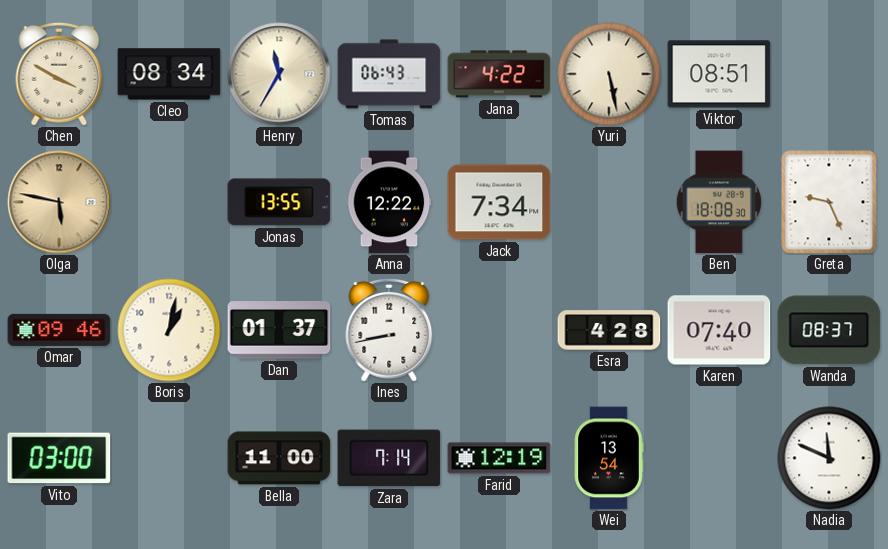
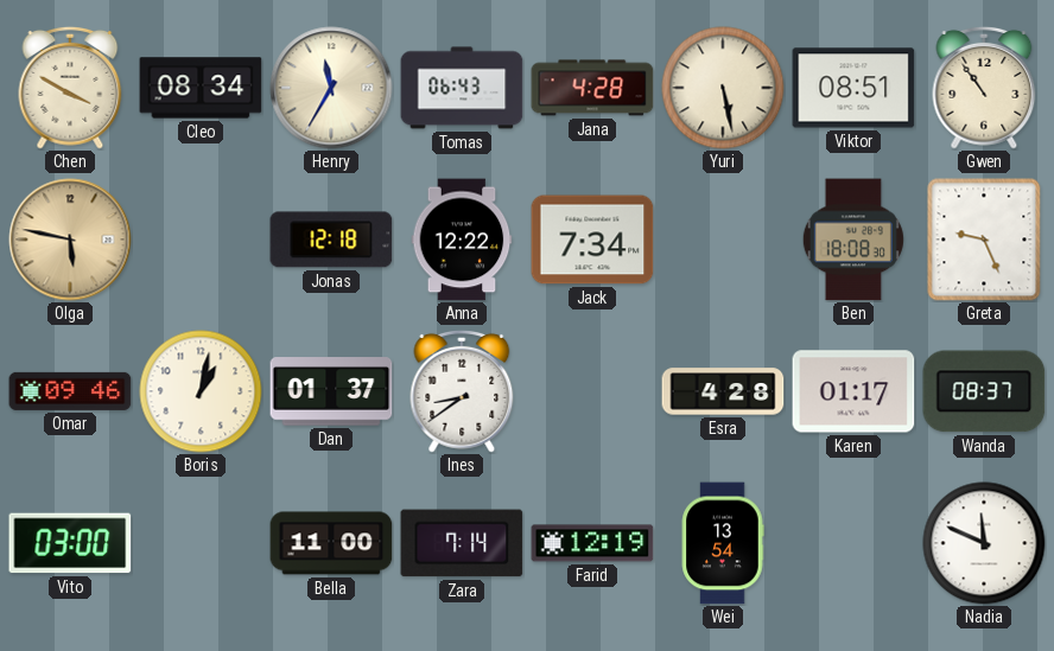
Jana: 4:22 -> 4:28 (592, 88)
Gwen: none -> 10:54 (984, 88)
Jonas: 13:55 -> 12:18 (331, 240)
Ines: 8:43 -> 8:39 (462, 391)
Karen: 07:40 -> 01:17 (853, 391)
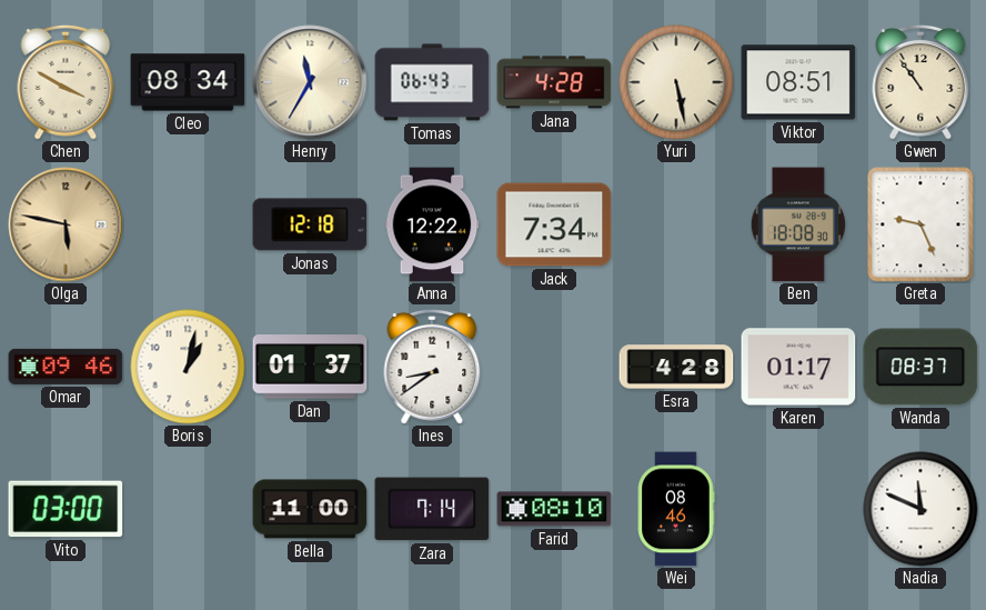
Farid: 12:19 -> 08:10 (554, 509)
Wei: 13:54 -> 08:46 (676, 509)
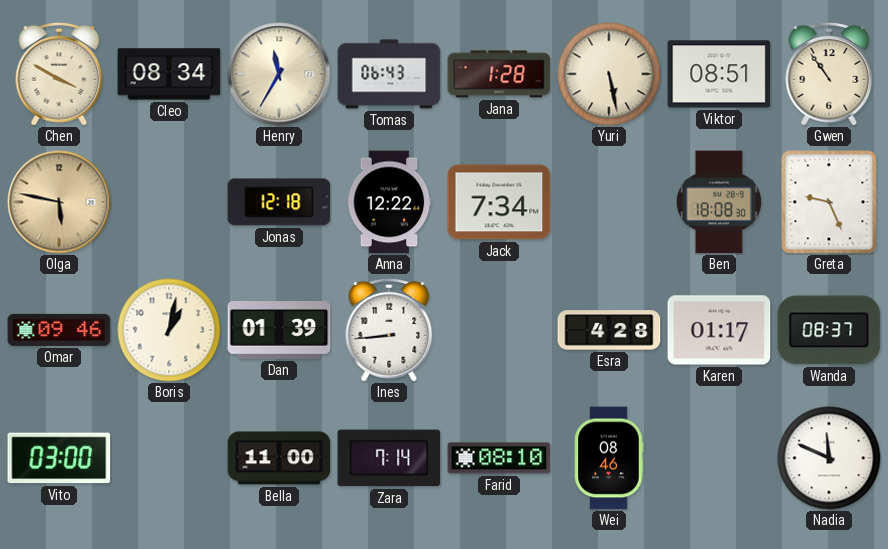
Jana: 4:28 -> 1:28 (499, 74)
Dan: 01:37 -> 01:39 (279, 330)
Ines: 8:39 -> 8:44 (389, 330)
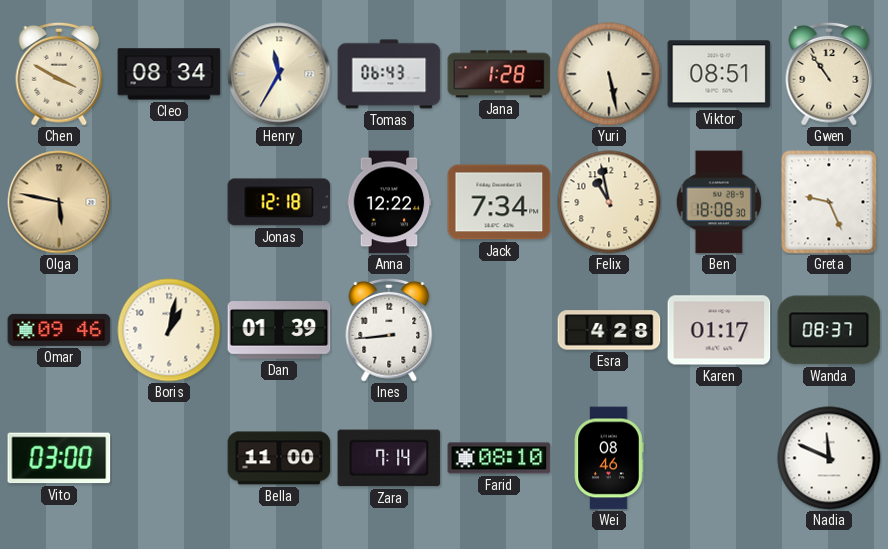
Felix: none -> 10:58 (609, 202)
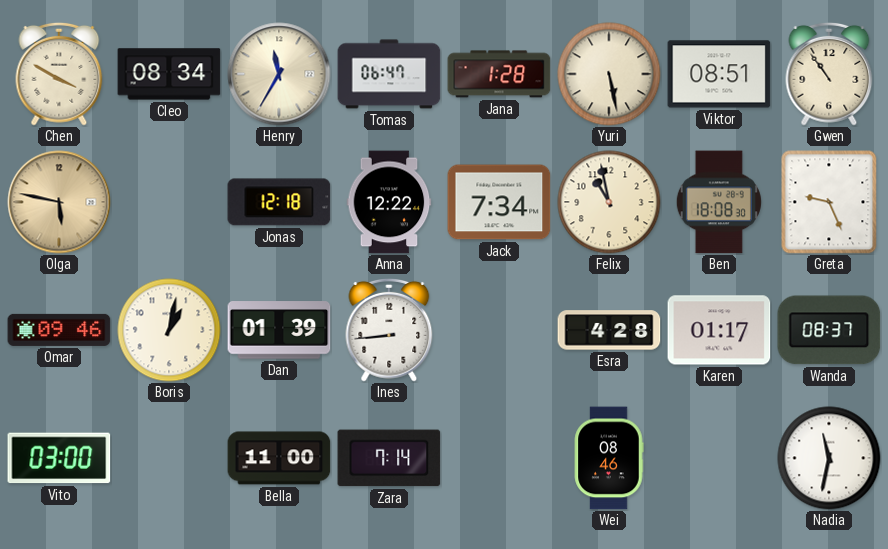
Tomas: 06:43 -> 06:47 (389, 74)
Farid: 08:10 -> none (499, 458)
Nadia: 11:49 -> 11:32 (829, 458)
